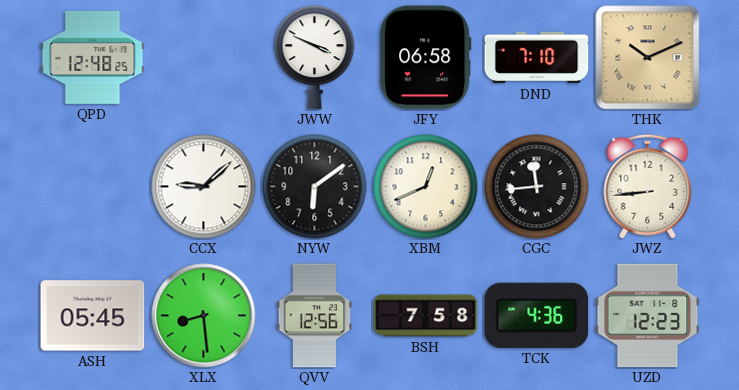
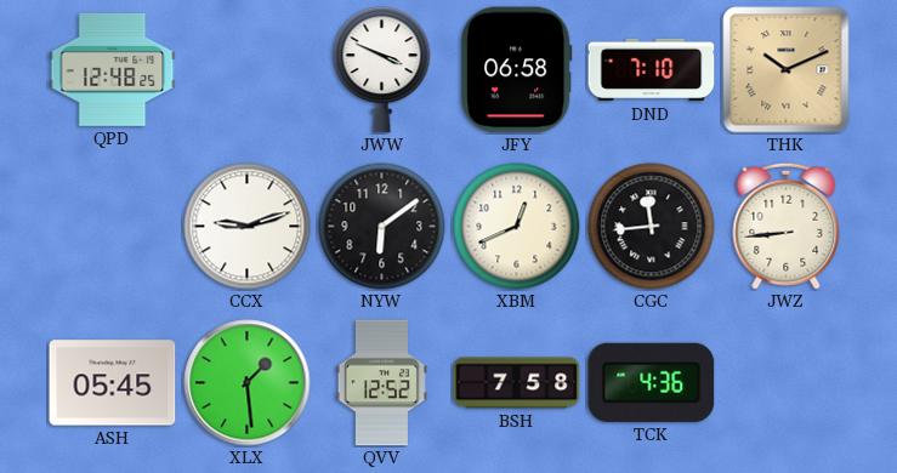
CCX: 9:08 -> 9:12 (248, 227)
XLX: 8:29 -> 1:29 (248, 383)
QVV: 12:56 -> 12:52 (381, 383)
UZD: 12:23 -> none (648, 316)
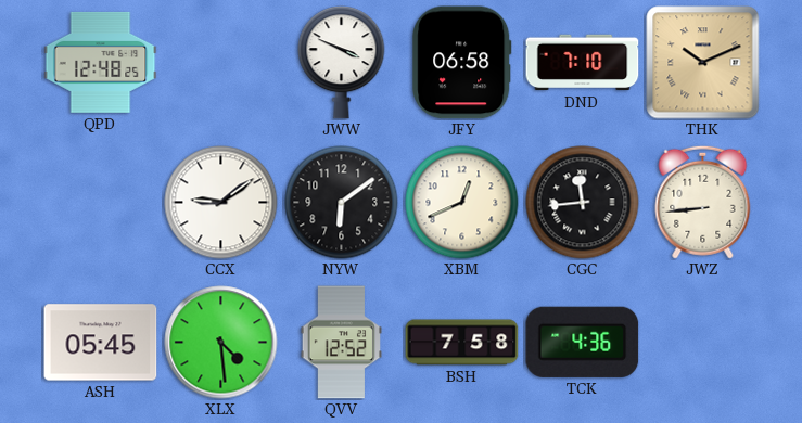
CCX: 9:12 -> 9:09 (221, 203)
XLX: 1:29 -> 4:29 (221, 343)
